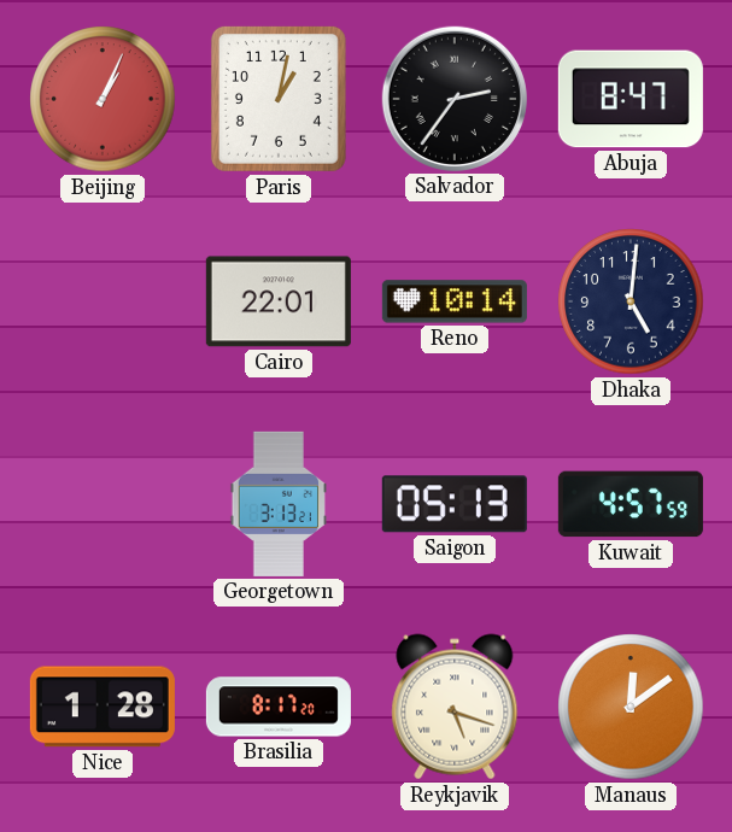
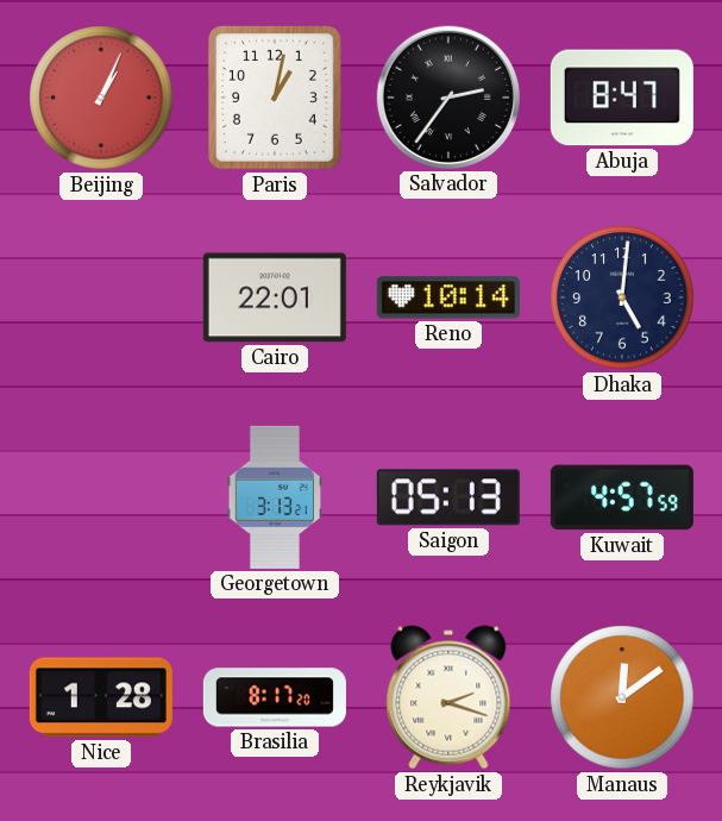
Reykjavik: 5:18 -> 2:18 (448, 697)
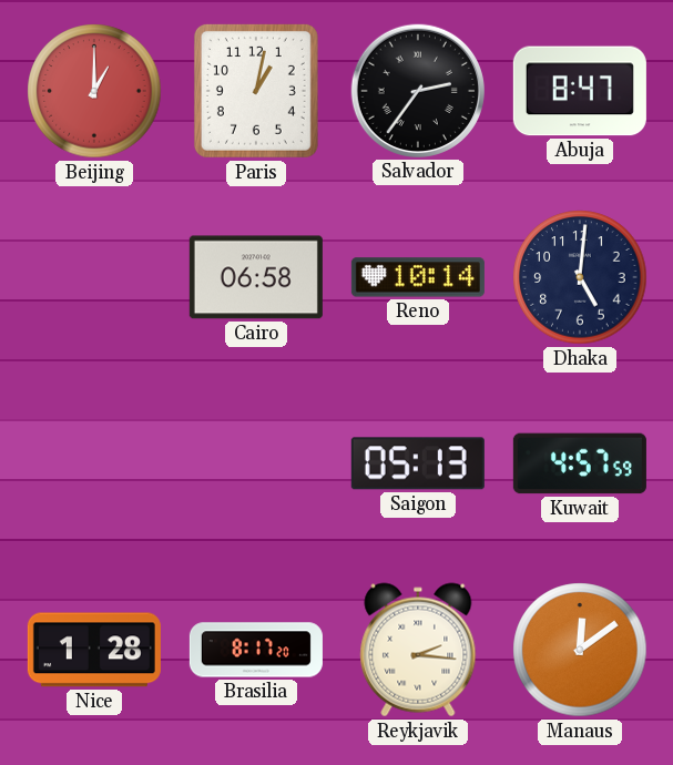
Beijing: 1:04 -> 1:00 (94, 91)
Cairo: 22:01 -> 06:58 (256, 277)
Georgetown: 3:13 -> none (274, 497)
Reykjavik: 2:18 -> 2:16 (418, 650)
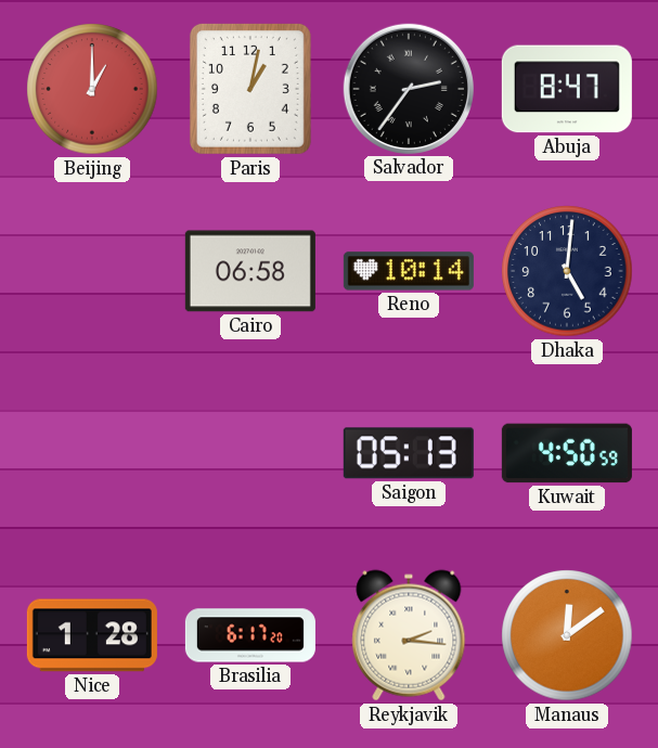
Kuwait: 4:57 -> 4:50 (567, 453)
Brasilia: 8:17 -> 6:17 (250, 635)
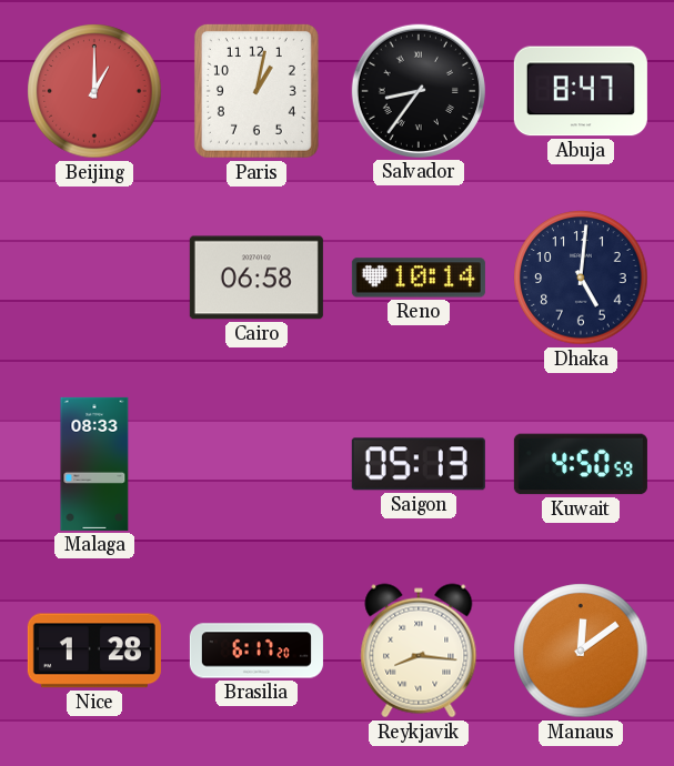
Salvador: 2:36 -> 8:36 (419, 91)
Malaga: none -> 08:33 (94, 464)
Reykjavik: 2:16 -> 8:16 (419, 651)
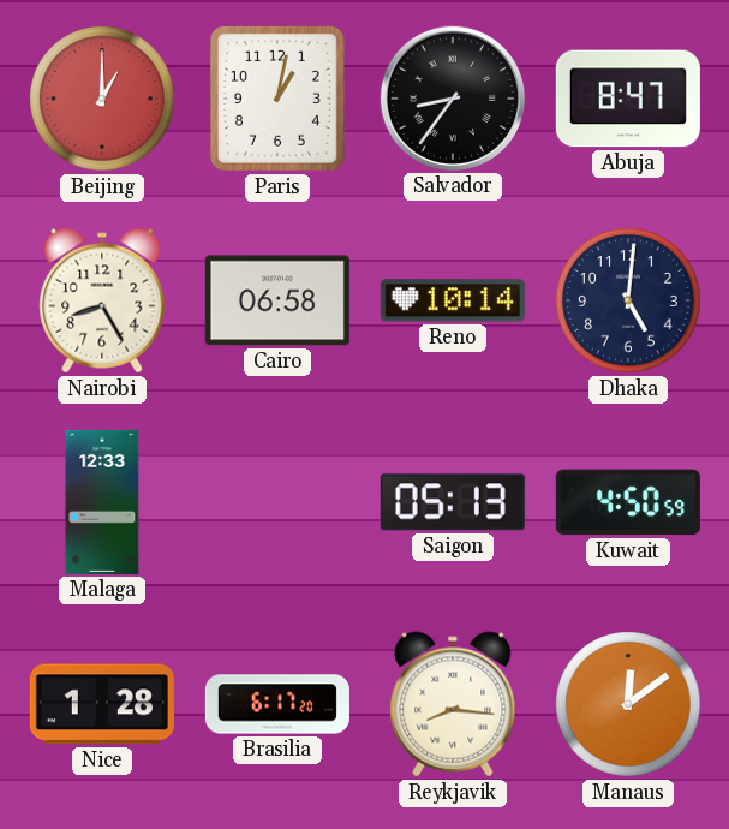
Nairobi: none -> 8:25 (102, 300)
Malaga: 08:33 -> 12:33 (102, 502)
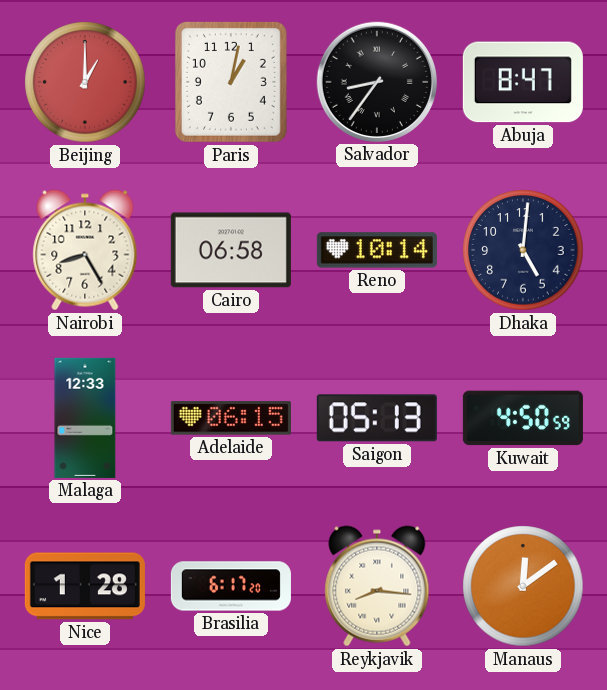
Adelaide: none -> 06:15 (231, 418)
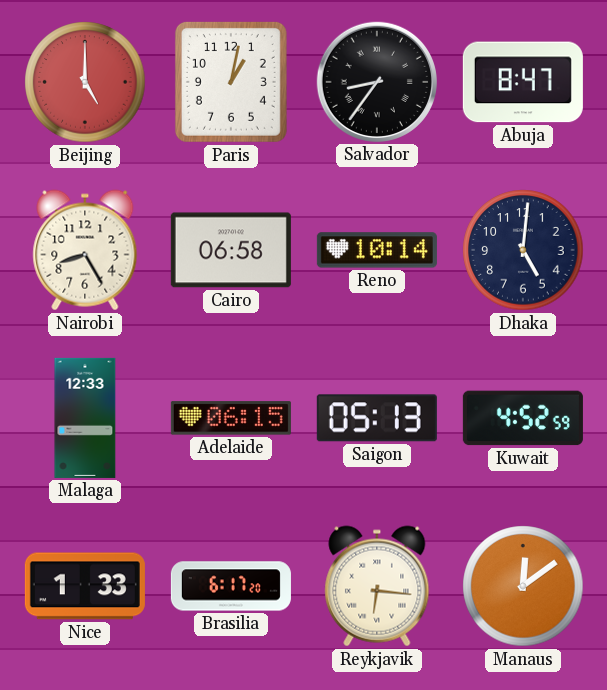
Beijing: 1:00 -> 5:00 (85, 82)
Kuwait: 4:50 -> 4:52 (523, 418)
Nice: 1:28 -> 1:33 (85, 586)
Reykjavik: 8:16 -> 6:16 (377, 586)
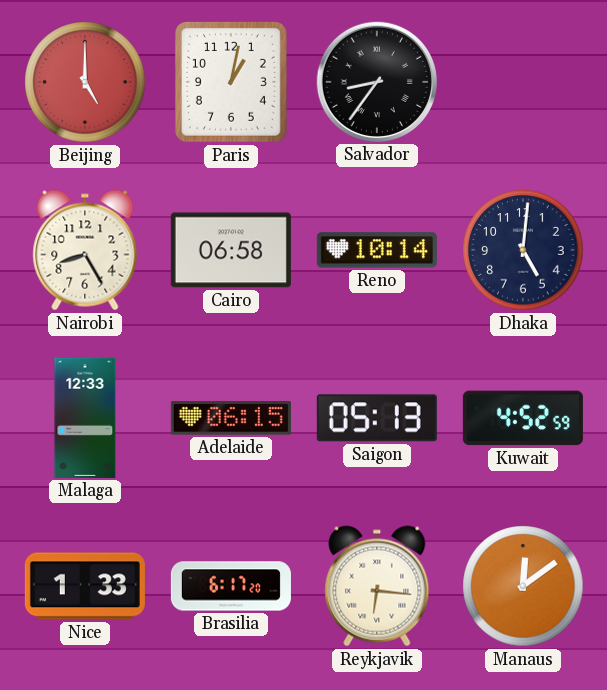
Abuja: 8:47 -> none (523, 82)
